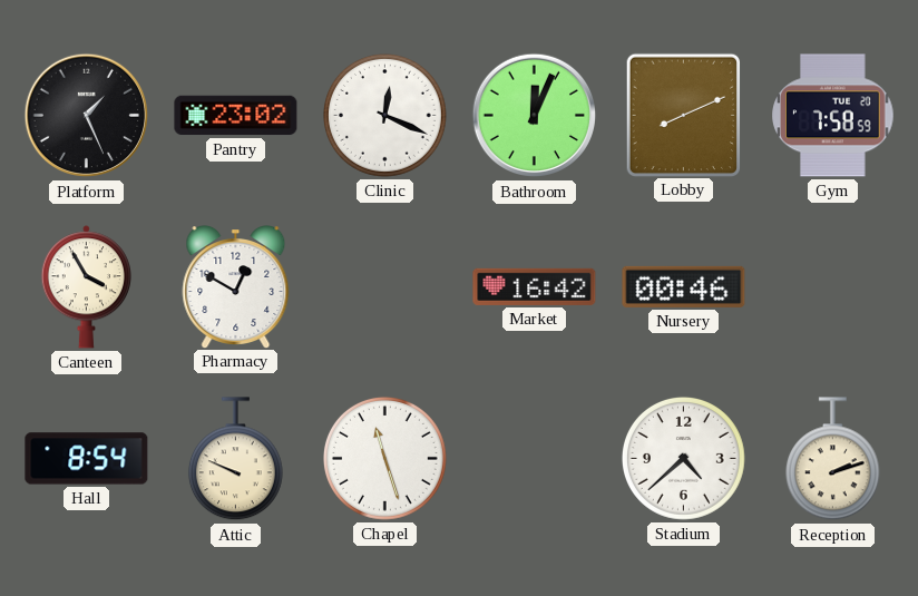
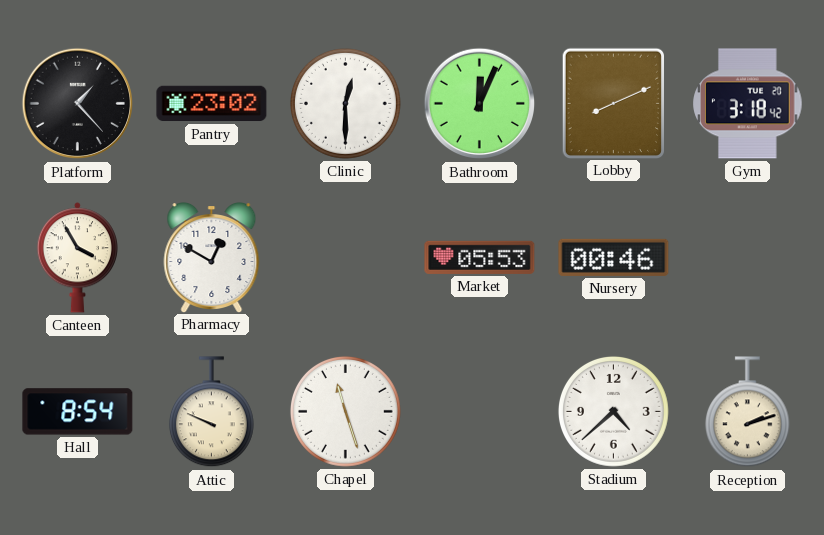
Platform: 1:26 -> 1:23 (78, 104)
Clinic: 12:19 -> 12:30 (345, 103)
Gym: 7:58 -> 3:18 (748, 104)
Market: 16:42 -> 05:53 (480, 257)
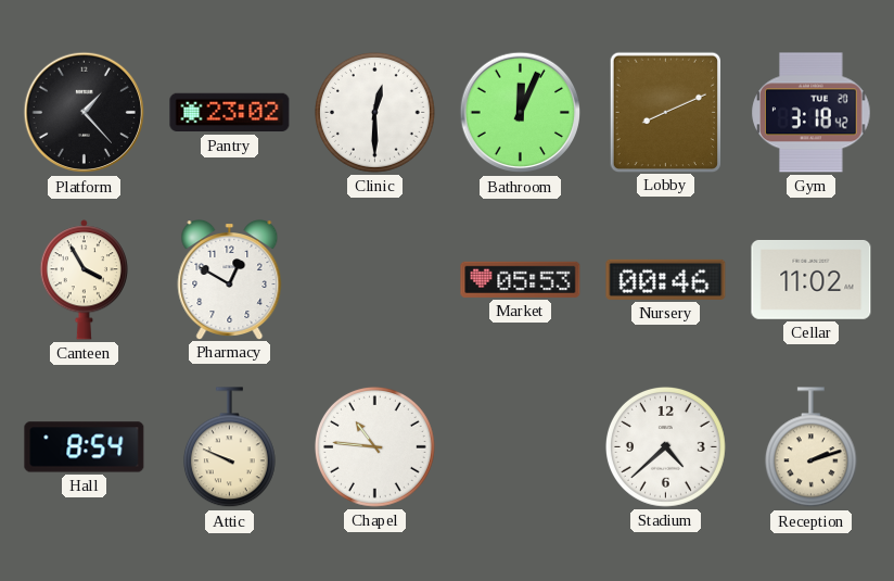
Cellar: none -> 11:02 (812, 279)
Chapel: 11:27 -> 10:46 (374, 446)
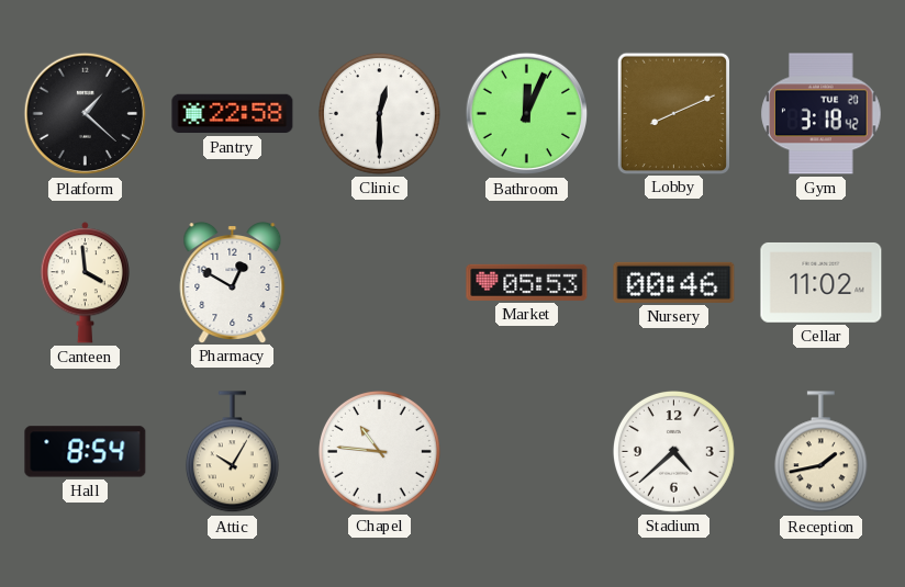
Platform: 1:23 -> 1:22 (86, 114)
Pantry: 23:02 -> 22:58 (233, 114)
Canteen: 3:55 -> 3:59 (85, 283)
Attic: 9:49 -> 10:05 (232, 452)
Reception: 2:12 -> 1:43 (820, 452)
